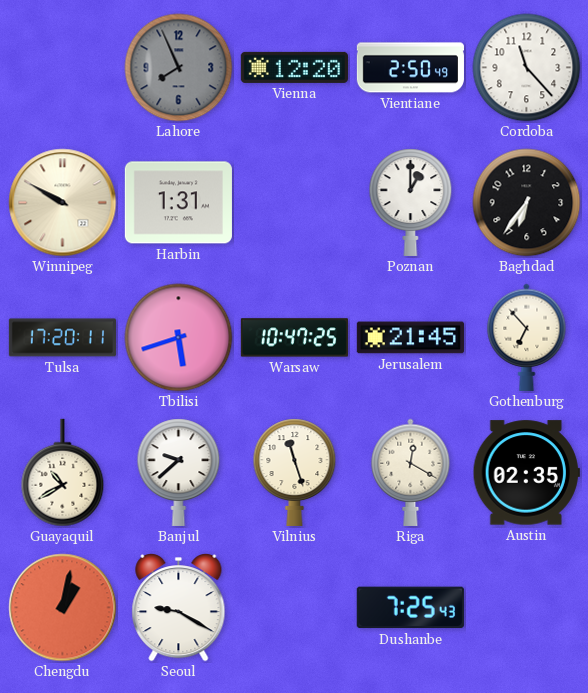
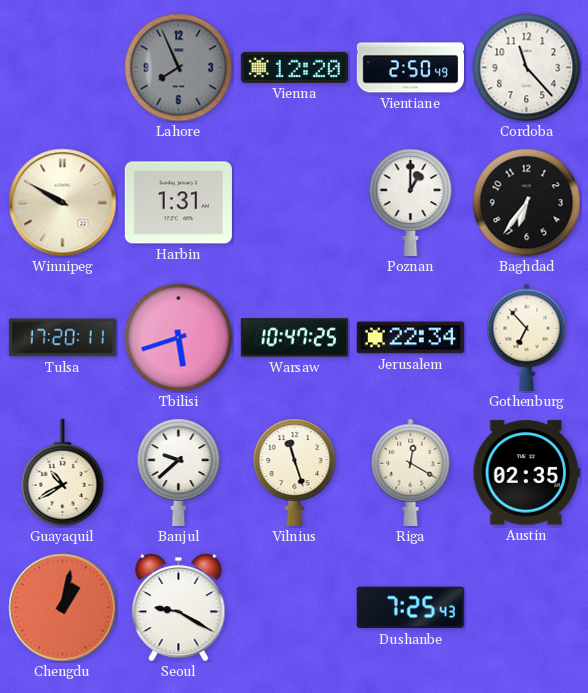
Jerusalem: 21:45 -> 22:34 (410, 338)
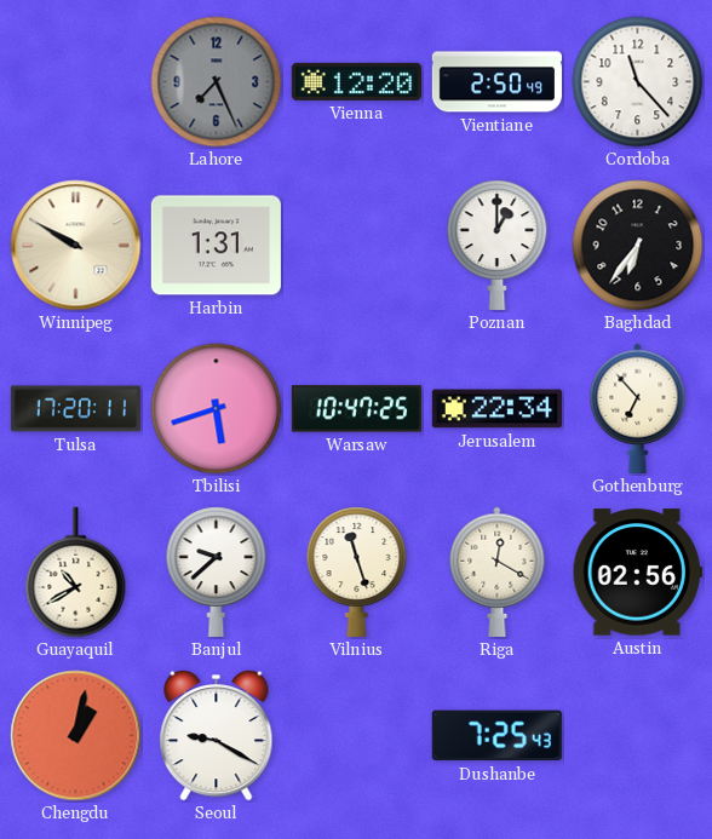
Lahore: 7:56 -> 7:26 (217, 82)
Austin: 02:35 -> 02:56 (637, 573)
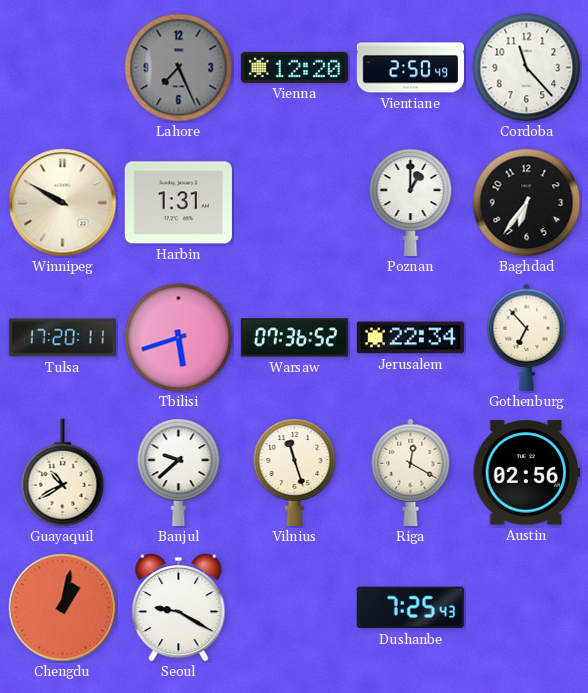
Warsaw: 10:47 -> 07:36 (294, 338)
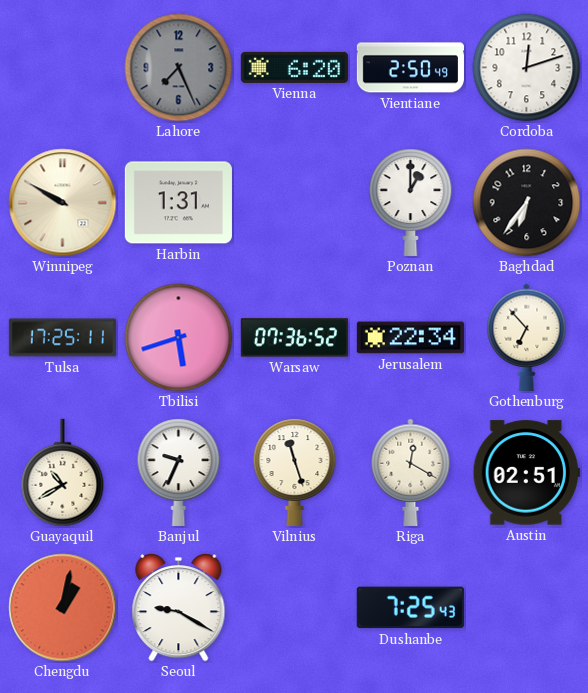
Vienna: 12:20 -> 6:20 (294, 67)
Cordoba: 11:23 -> 12:12 (527, 68)
Tulsa: 17:20 -> 17:25 (62, 338)
Banjul: 9:38 -> 9:34 (179, 472)
Austin: 02:56 -> 02:51 (526, 473)
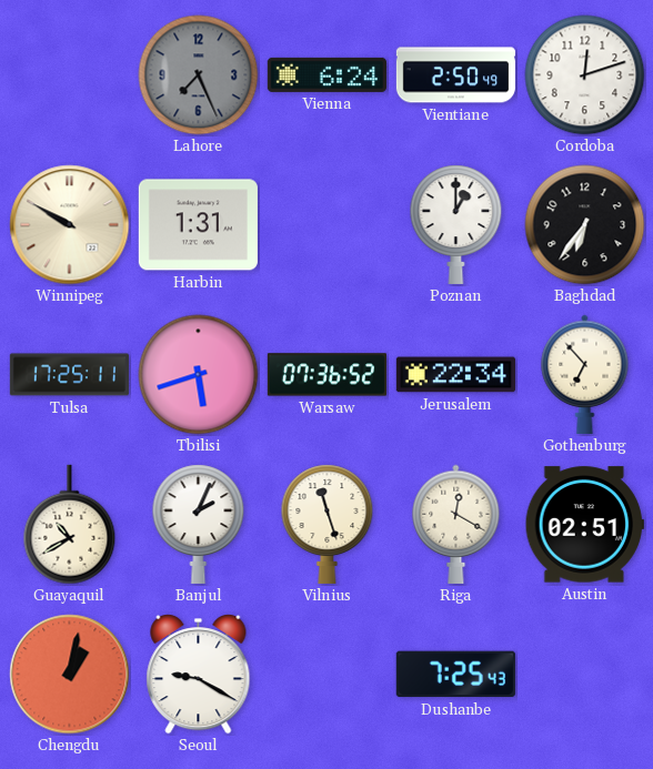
Vienna: 6:20 -> 6:24 (326, 74)
Banjul: 9:34 -> 2:04 (199, 524)
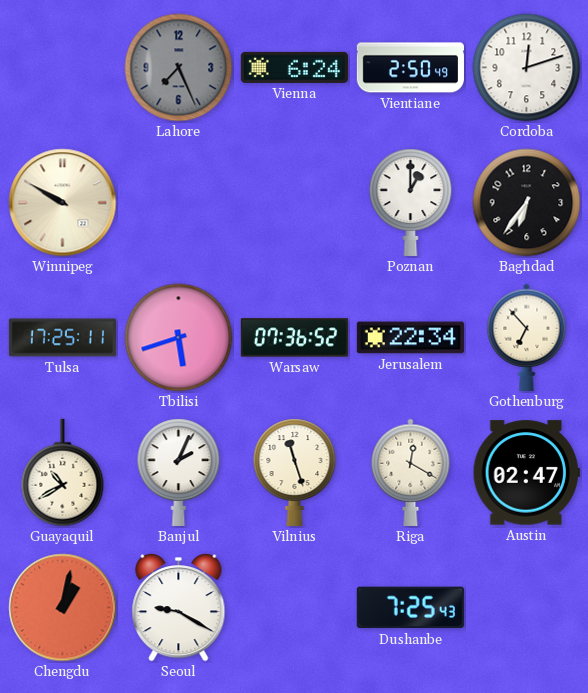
Harbin: 1:31 -> none (198, 225)
Austin: 02:51 -> 02:47 (526, 473)
